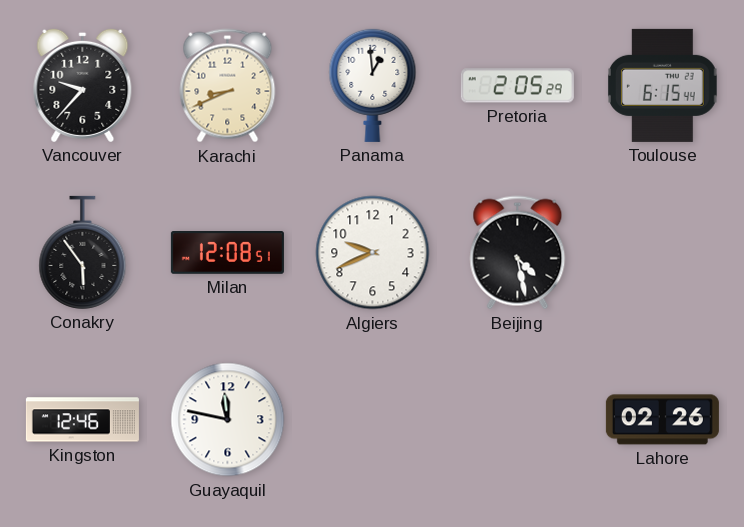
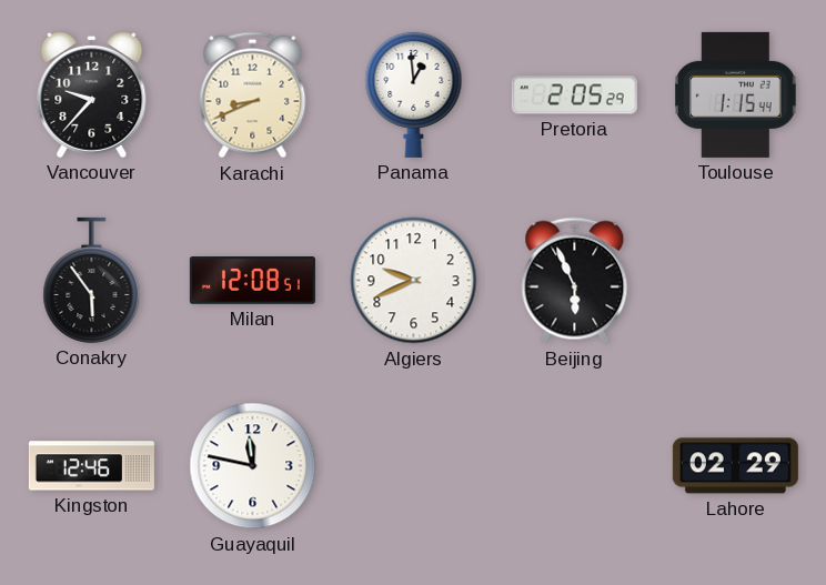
Toulouse: 6:15 -> 1:15 (736, 94)
Beijing: 4:28 -> 5:56 (575, 281)
Lahore: 02:26 -> 02:29 (735, 466)
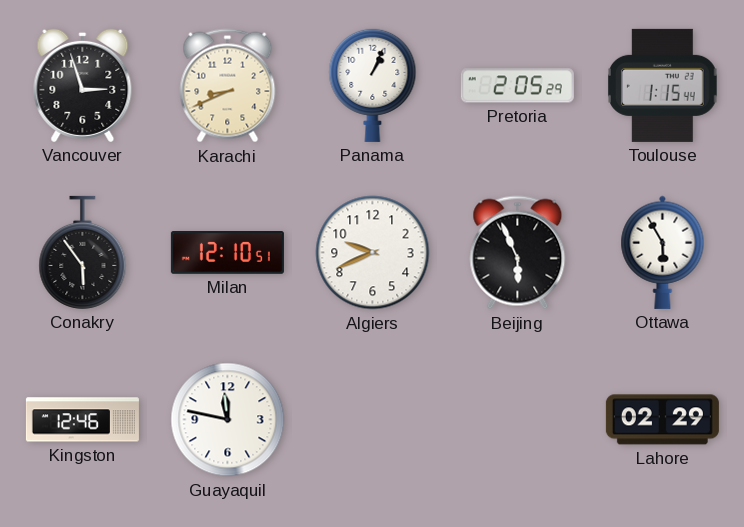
Vancouver: 9:37 -> 2:57 (83, 85)
Panama: 12:59 -> 1:04 (373, 85)
Milan: 12:08 -> 12:10 (227, 253)
Ottawa: none -> 5:55 (663, 252)
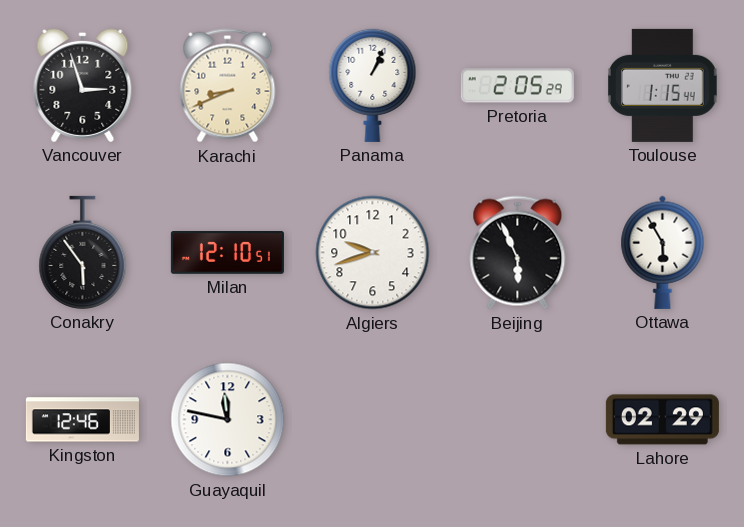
Algiers: 9:41 -> 9:42 (373, 253)
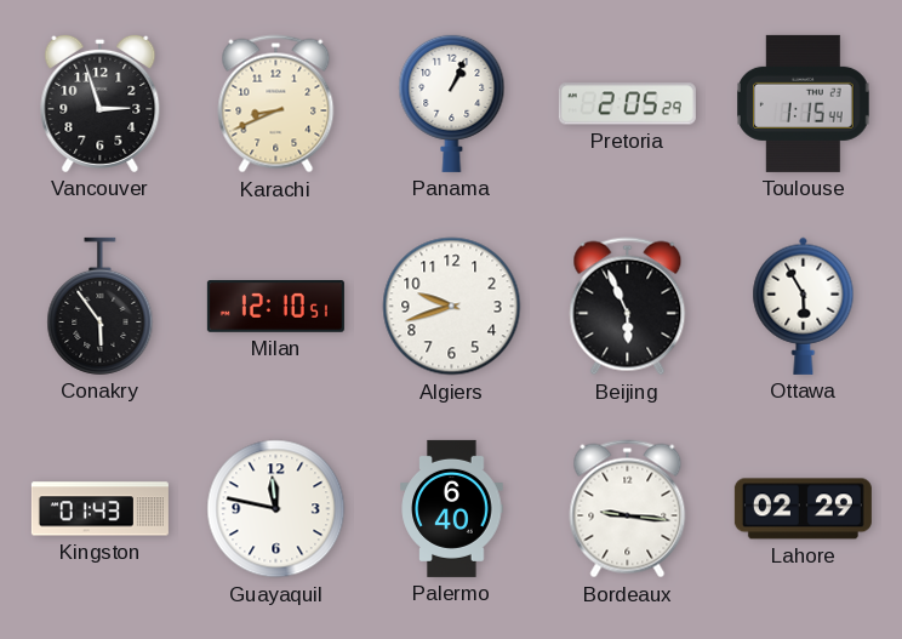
Kingston: 12:46 -> 01:43 (99, 509)
Palermo: none -> 6:40 (452, 508)
Bordeaux: none -> 9:16 (628, 509)
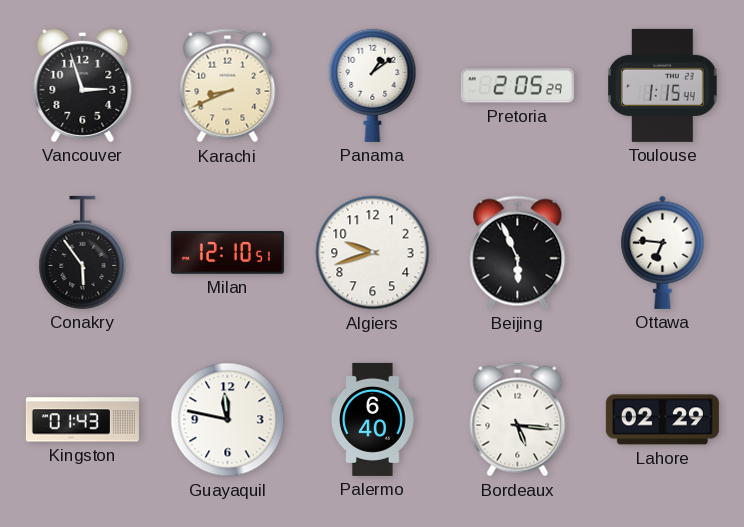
Panama: 1:04 -> 1:09 (373, 85)
Ottawa: 5:55 -> 6:46 (663, 252)
Bordeaux: 9:16 -> 5:16 (518, 420)
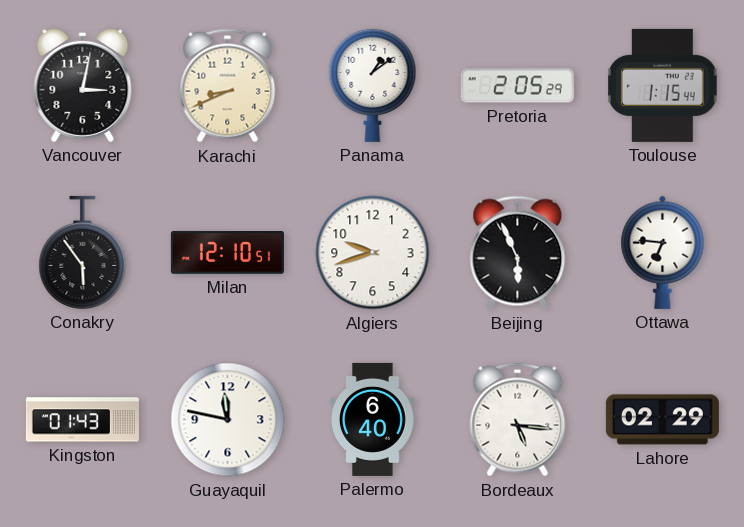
Vancouver: 2:57 -> 3:02 (83, 85)
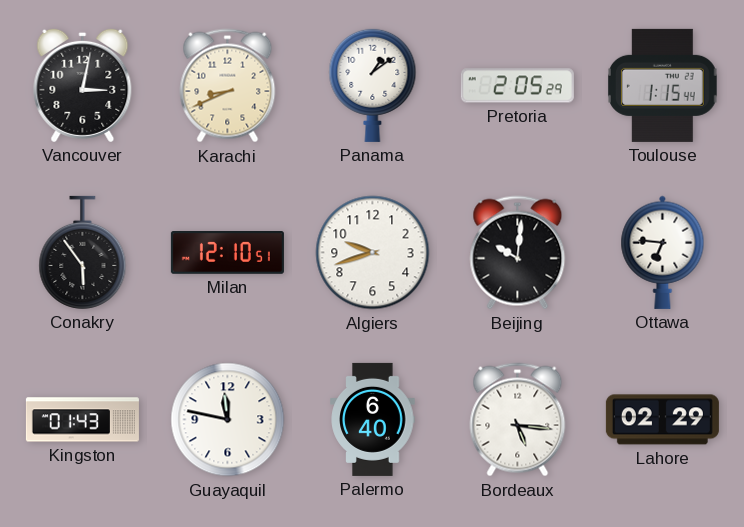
Beijing: 5:56 -> 10:01 (518, 253)
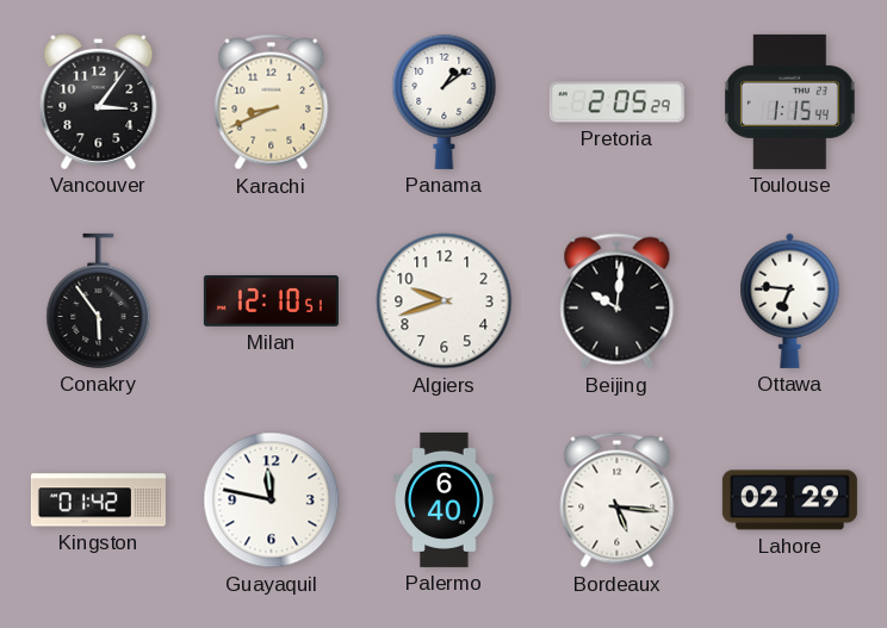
Vancouver: 3:02 -> 3:06 (99, 101)
Kingston: 01:43 -> 01:42 (98, 500)
